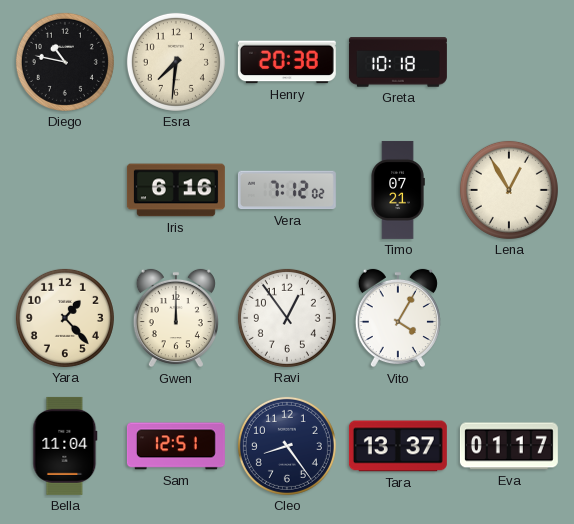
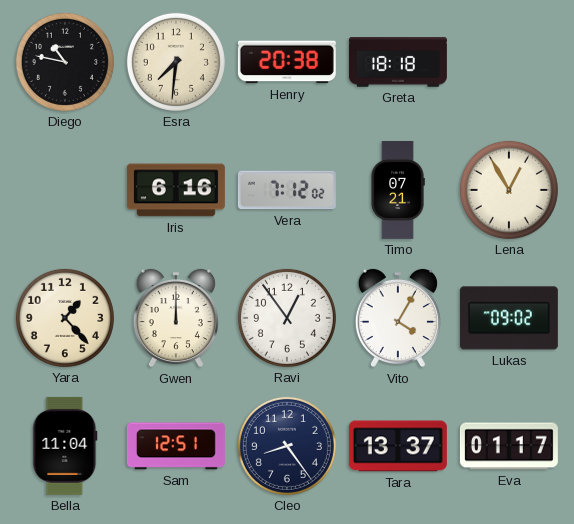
Greta: 10:18 -> 18:18 (398, 62)
Lukas: none -> 09:02 (509, 318)
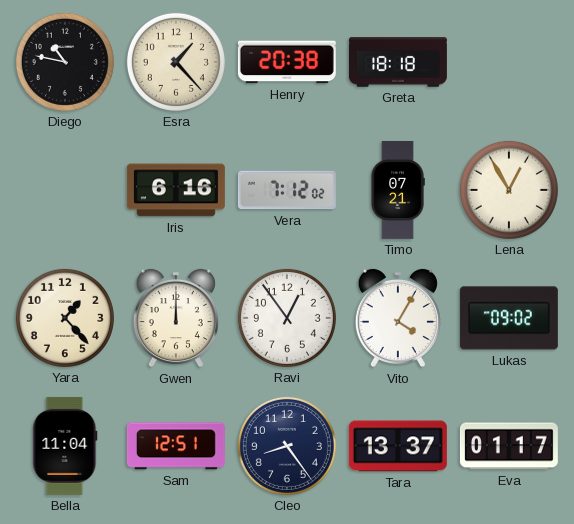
Esra: 7:31 -> 1:23 (176, 62)
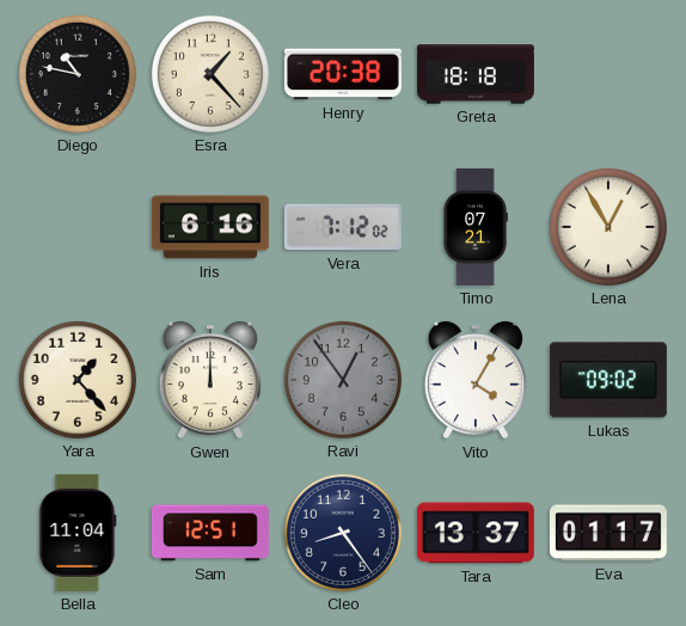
Ravi dial: white -> grey (343, 380)
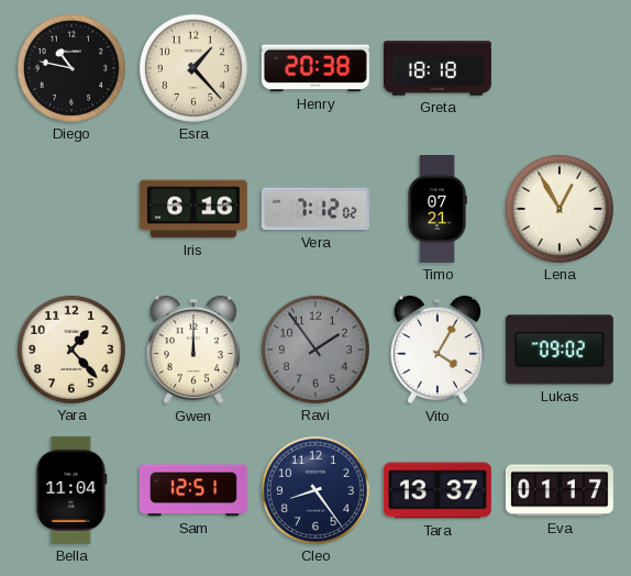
Ravi: 12:54 -> 1:54 (315, 350)
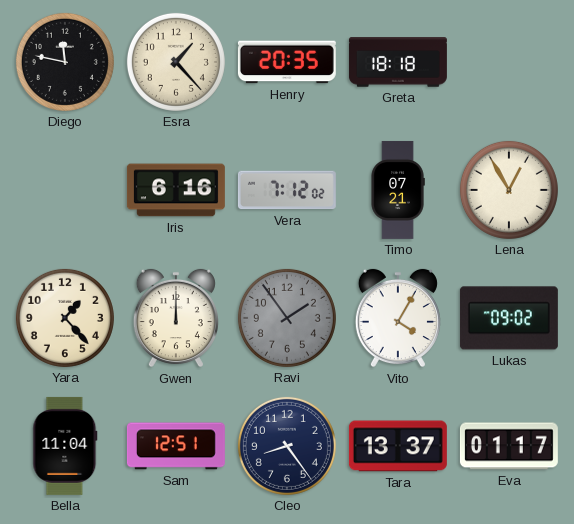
Diego: 10:47 -> 11:47 (65, 62)
Henry: 20:38 -> 20:35 (287, 62)
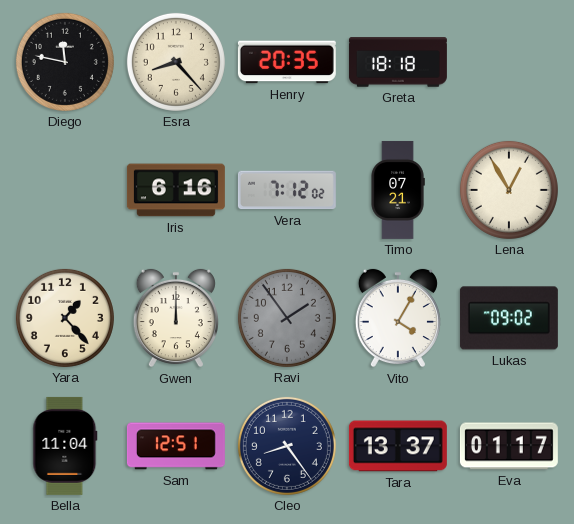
Esra: 1:23 -> 8:23 (176, 62)
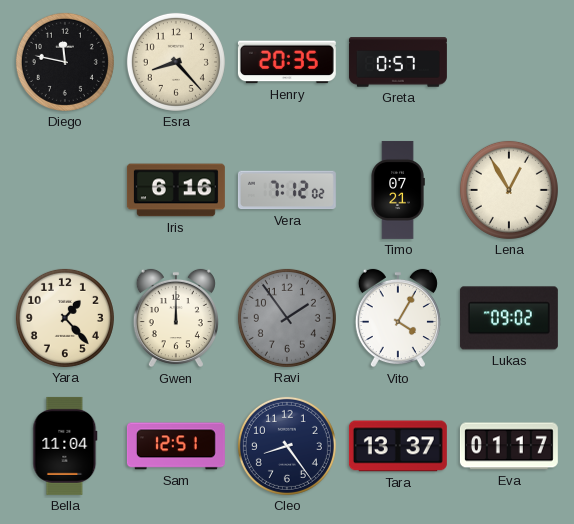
Greta: 18:18 -> 0:57 (398, 62)
